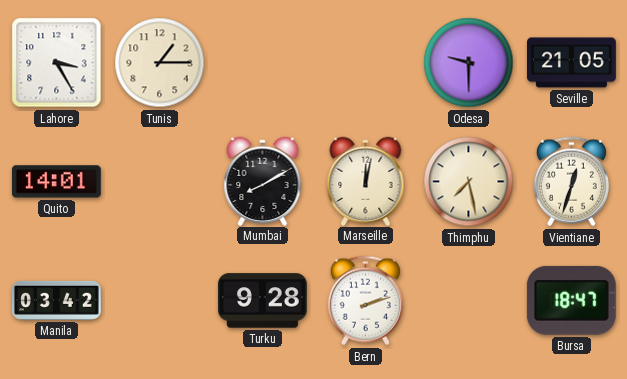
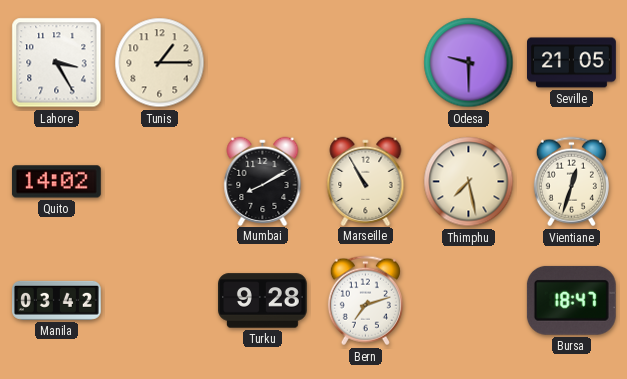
Quito: 14:01 -> 14:02 (56, 182)
Marseille: 12:02 -> 10:55 (366, 181)
Bern: 2:12 -> 7:12 (365, 301)
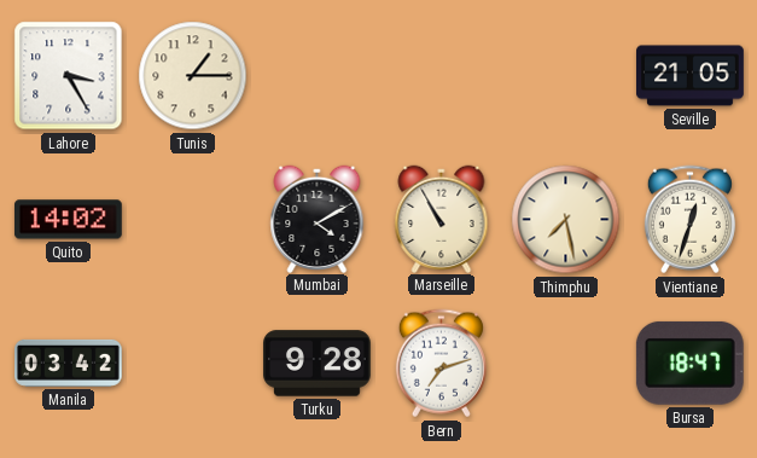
Odesa: 9:30 -> none (469, 63)
Mumbai: 8:10 -> 4:10 (318, 219)
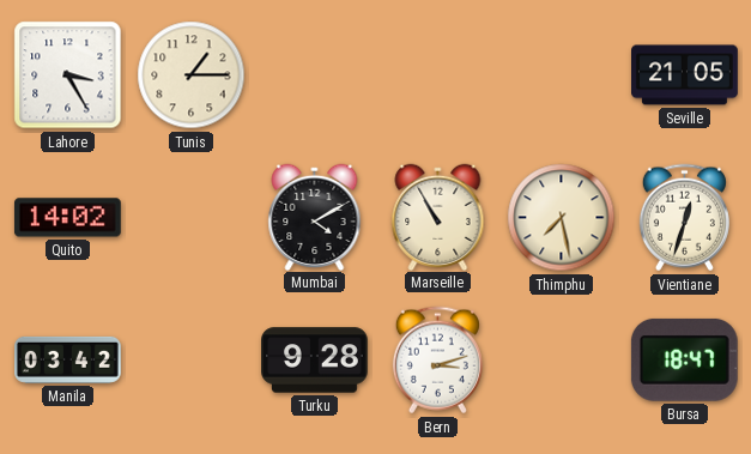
Bern: 7:12 -> 3:12 (437, 361)
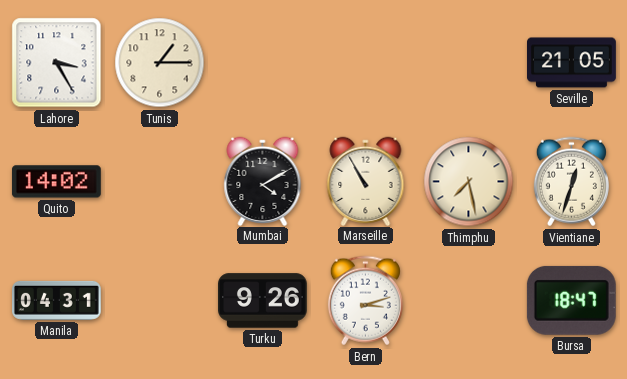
Manila: 03:42 -> 04:31 (57, 300)
Turku: 9:28 -> 9:26 (263, 301)
